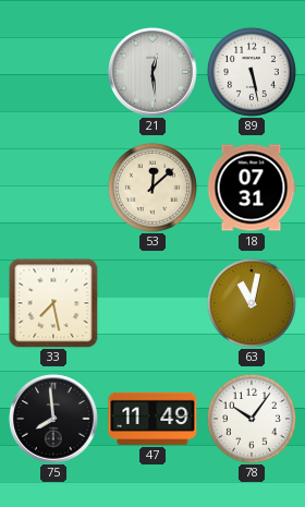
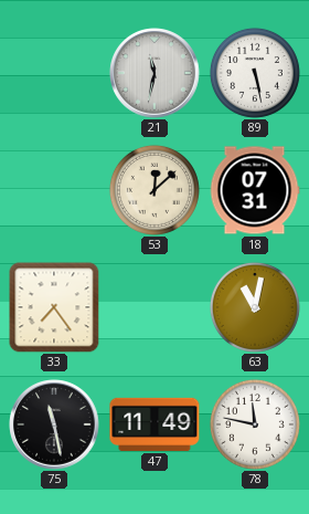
21: 12:29 -> 11:32 (154, 73)
33: 7:28 -> 7:24 (54, 307)
75: 7:59 -> 11:28 (54, 424)
78: 10:06 -> 11:47 (255, 424)
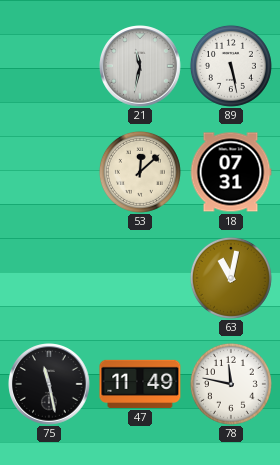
33: 7:24 -> none (54, 307)
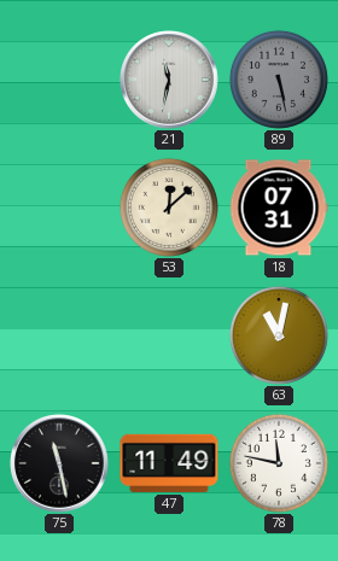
89 dial: white -> grey (279, 80)
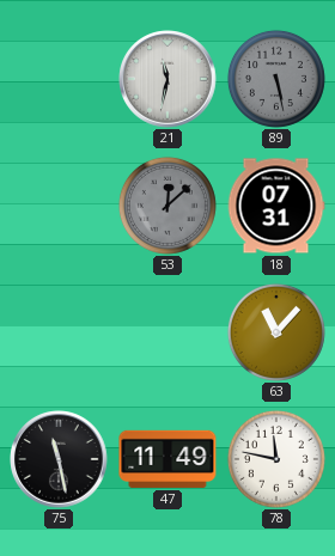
53 dial: cream -> grey (167, 206)
63: 11:02 -> 11:07 (276, 332)
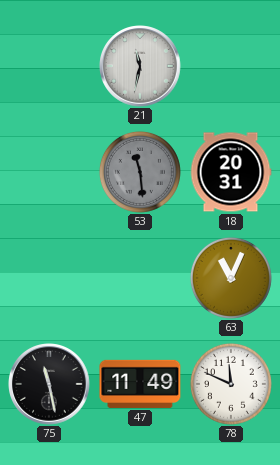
89: 5:28 -> none (276, 79)
53: 12:08 -> 11:29 (140, 172)
18: 07:31 -> 20:31 (231, 172)
63: 11:07 -> 11:04 (231, 278)
78: 11:47 -> 11:49 (231, 384)
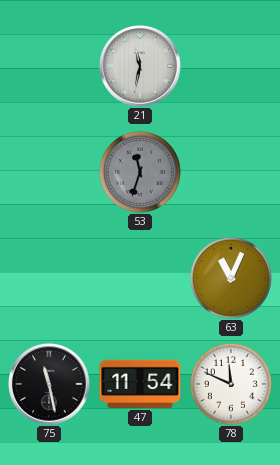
53: 11:29 -> 11:33 (140, 172)
18: 20:31 -> none (231, 172)
47: 11:49 -> 11:54 (140, 384)
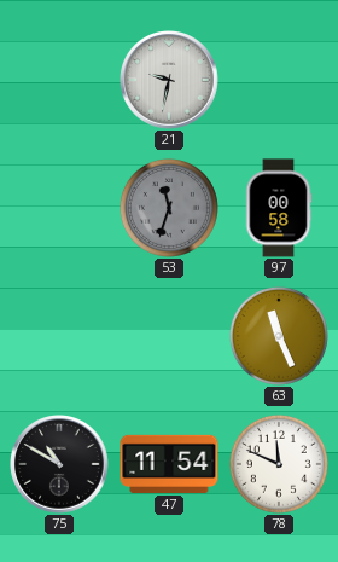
21: 11:32 -> 9:32 (169, 80)
97: none -> 00:58 (279, 208)
63: 11:04 -> 11:26 (279, 336)
75: 11:28 -> 10:50 (59, 464)
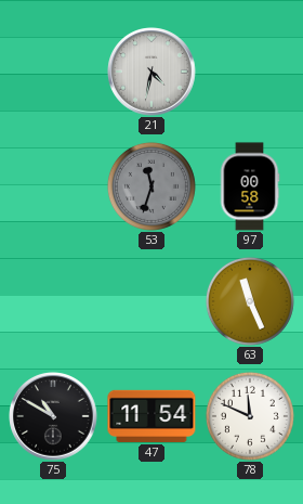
21: 9:32 -> 4:32 (151, 72)
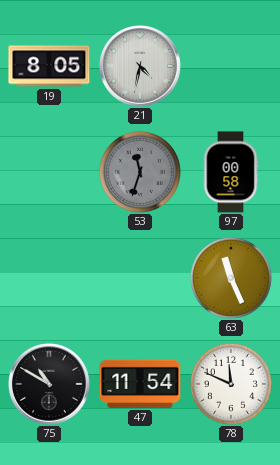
19: none -> 8:05 (49, 66)
